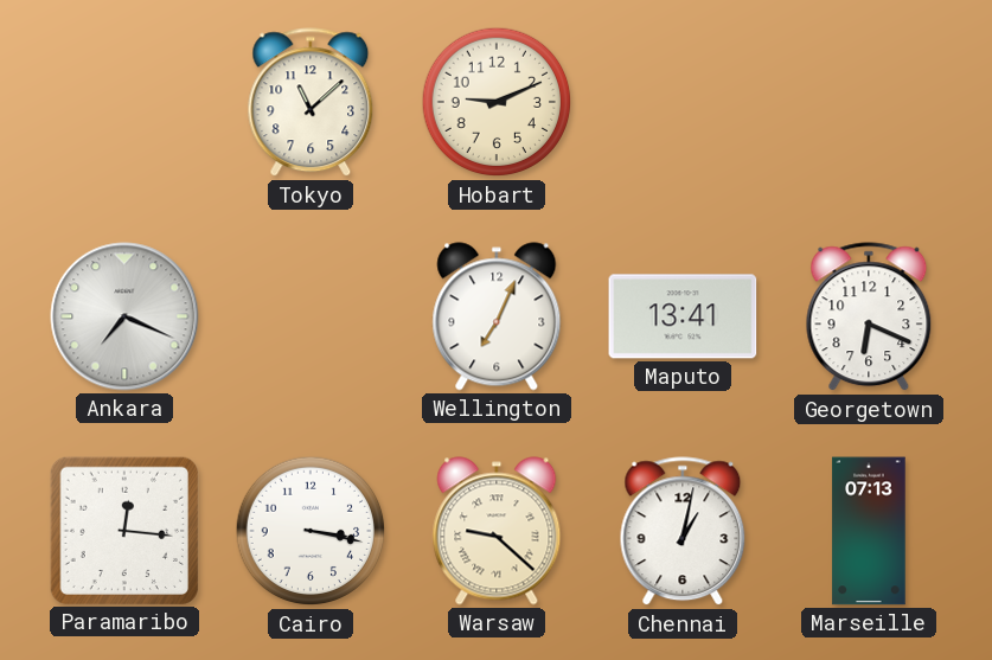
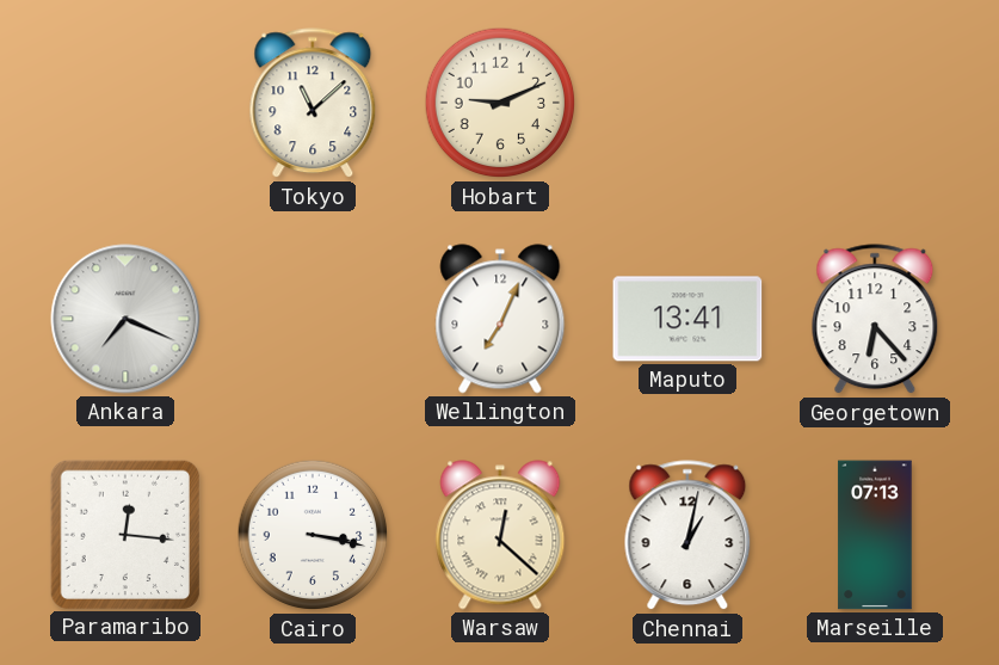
Georgetown: 6:19 -> 6:23 (875, 320)
Warsaw: 9:22 -> 12:22 (500, 535)
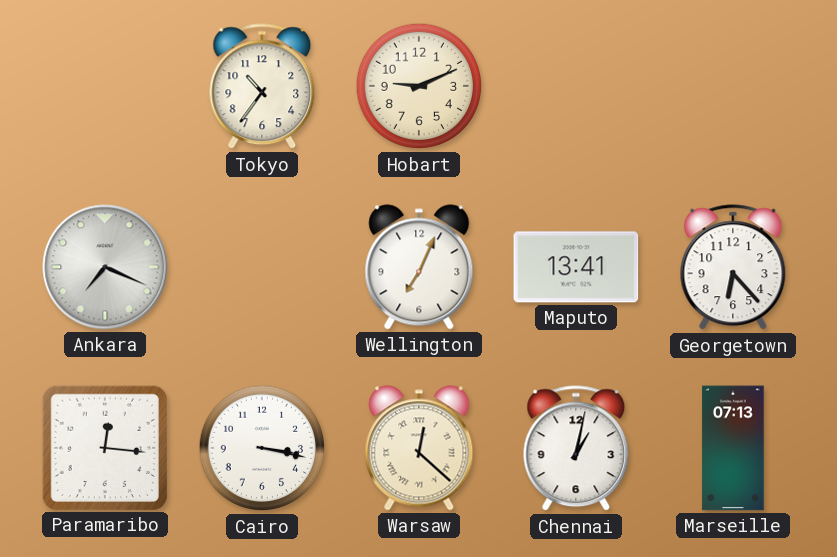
Tokyo: 11:08 -> 10:36 (262, 87)
